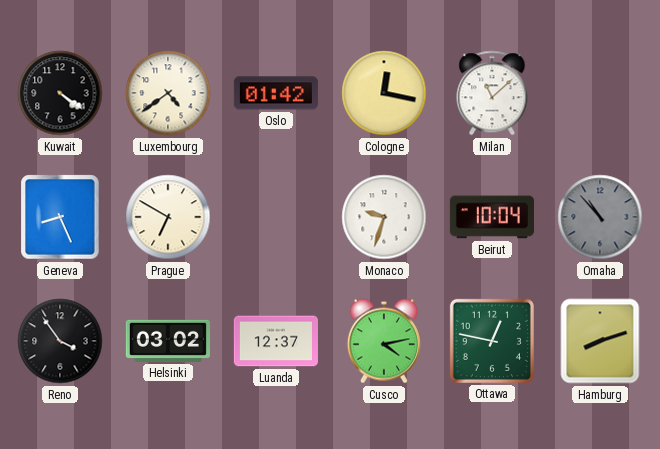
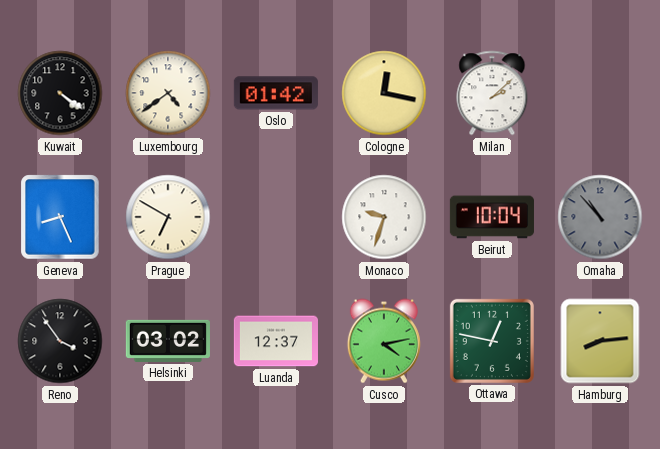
Milan: 11:08 -> 2:08 (492, 93)
Hamburg: 8:12 -> 8:14 (600, 341)
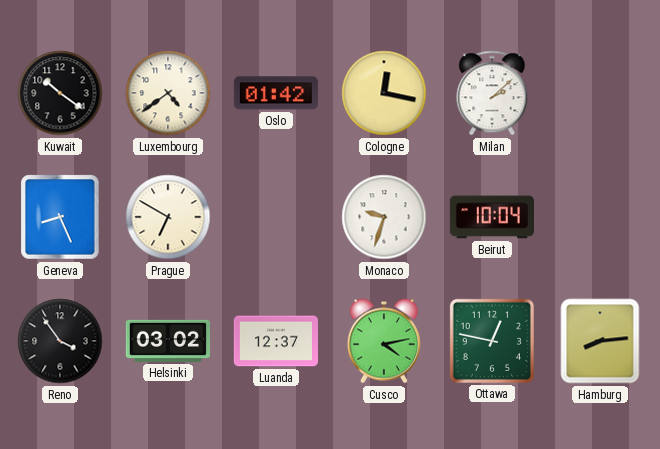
Kuwait: 4:21 -> 10:21 (60, 93)
Omaha: 10:53 -> none (600, 217)
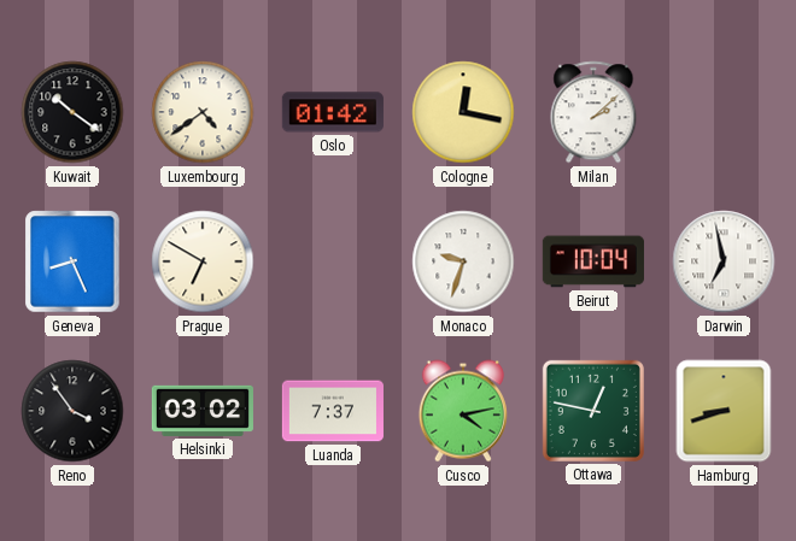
Darwin: none -> 6:58 (724, 261)
Luanda: 12:37 -> 7:37 (333, 411)
Hamburg: 8:14 -> 8:42 (724, 411)
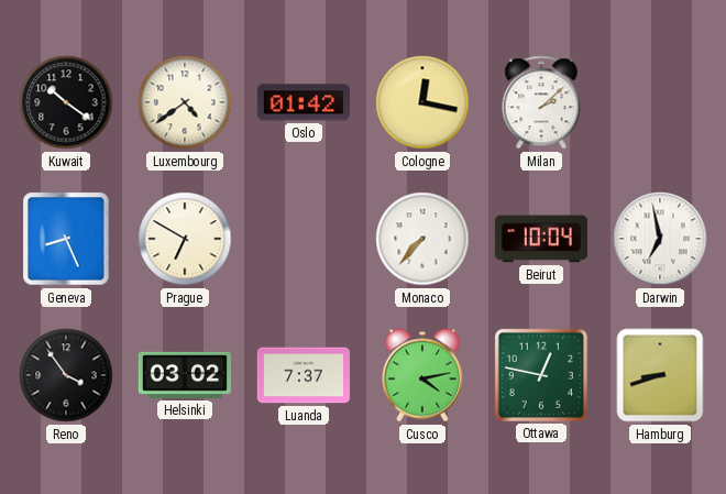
Monaco: 9:33 -> 7:37 (422, 239)
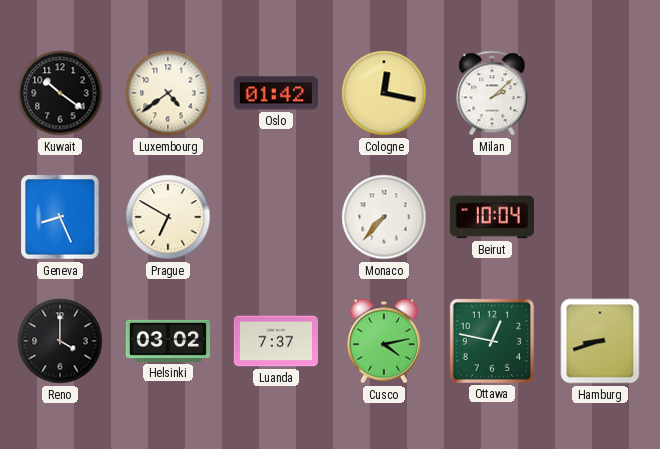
Darwin: 6:58 -> none (660, 239)
Reno: 3:54 -> 4:00 (60, 341)
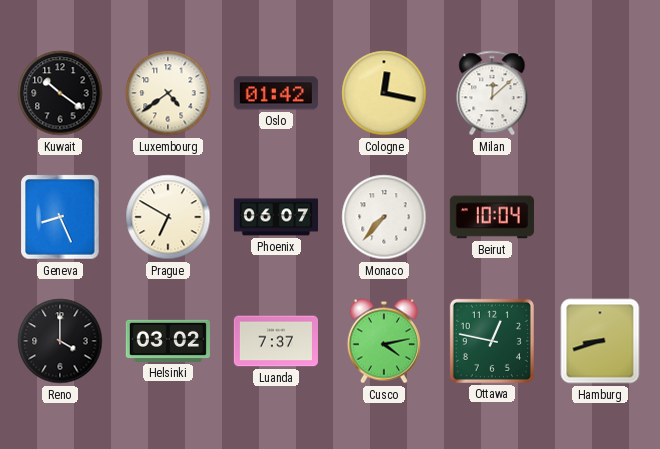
Milan: 2:08 -> 12:08 (492, 93)
Phoenix: none -> 06:07 (276, 217)
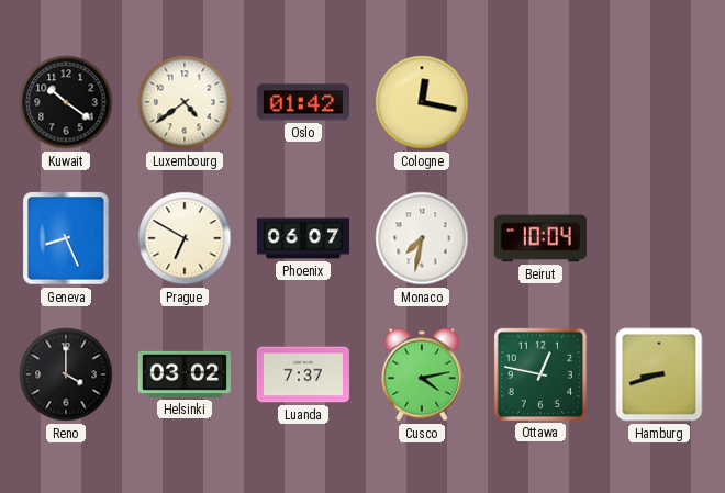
Milan: 12:08 -> none (492, 93)
Monaco: 7:37 -> 7:32 (422, 238)
